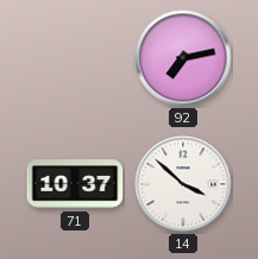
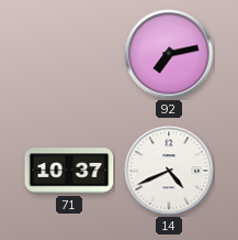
14: 3:52 -> 4:41 (169, 171)
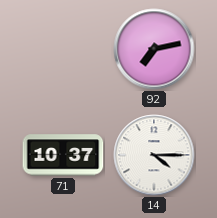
14: 4:41 -> 4:15 (154, 155)
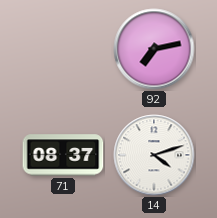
71: 10:37 -> 08:37 (63, 155)
14: 4:15 -> 4:12 (154, 155)
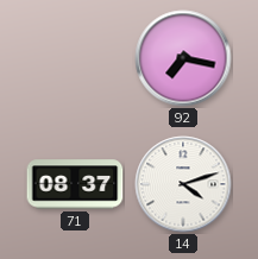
92: 7:13 -> 7:17 (183, 58)
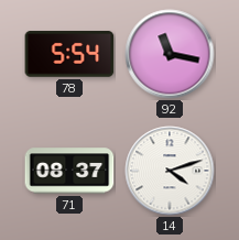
78: none -> 5:54 (69, 54)
92: 7:17 -> 11:17 (170, 54)
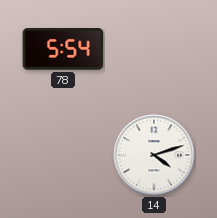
92: 11:17 -> none (170, 54)
71: 08:37 -> none (69, 171)
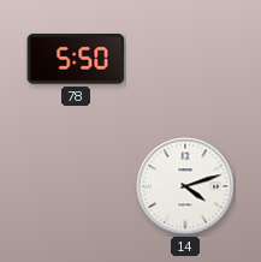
78: 5:54 -> 5:50 (76, 59)
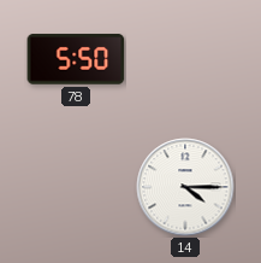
14: 4:12 -> 4:15 (185, 187)
